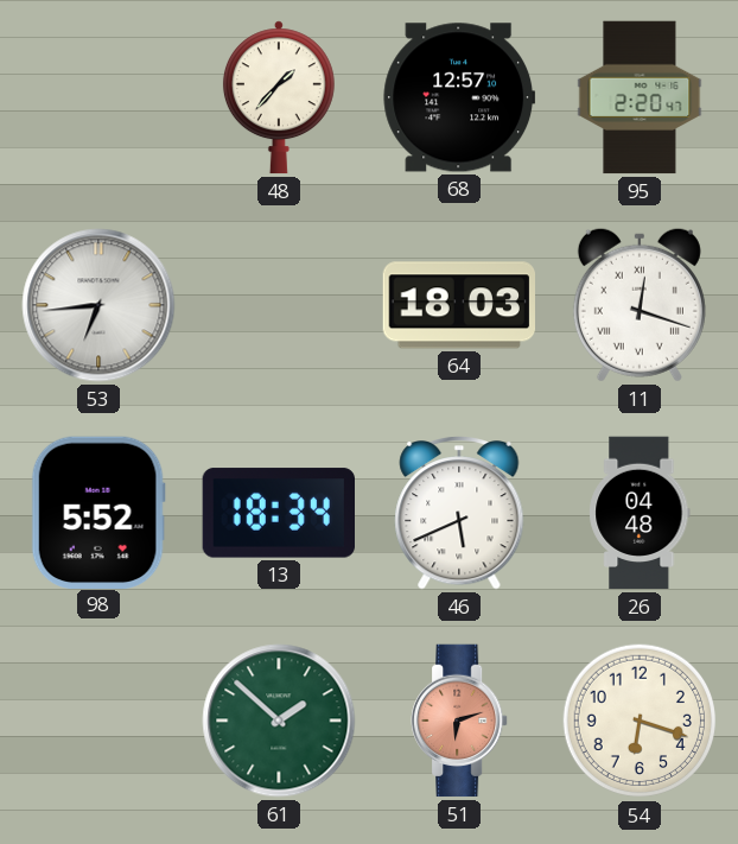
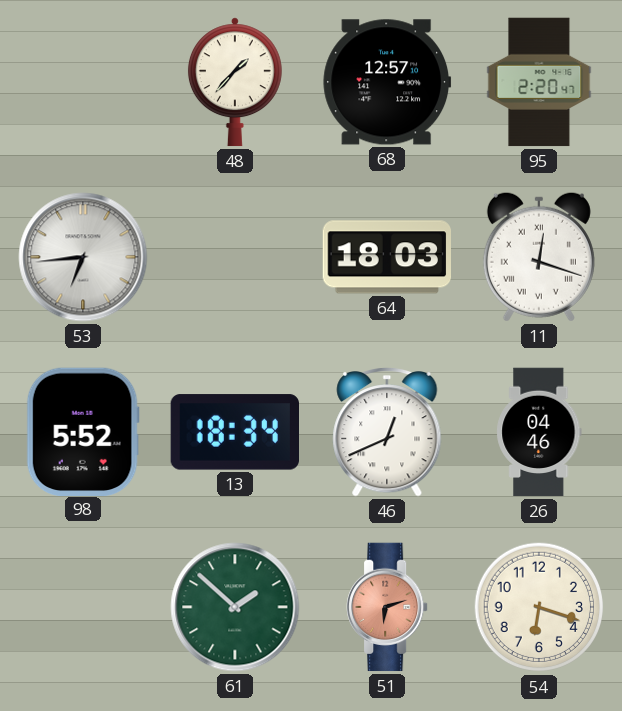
46: 5:41 -> 12:41 (387, 432)
26: 04:48 -> 04:46 (539, 432)
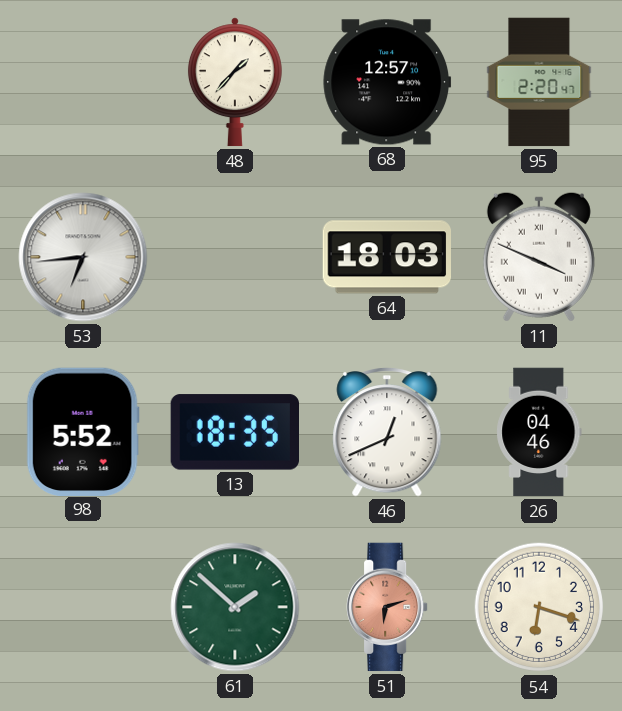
11: 12:18 -> 3:49 (539, 257)
13: 18:34 -> 18:35 (234, 432)
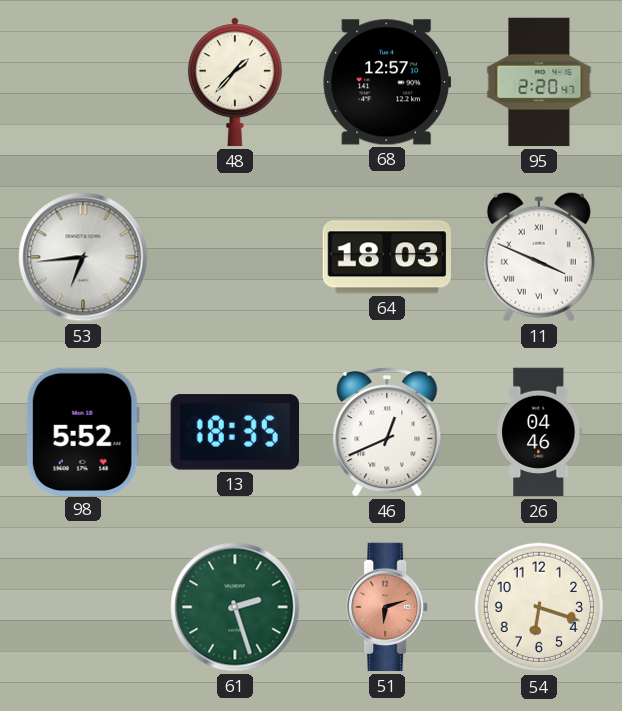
61: 1:52 -> 2:27 (235, 607)
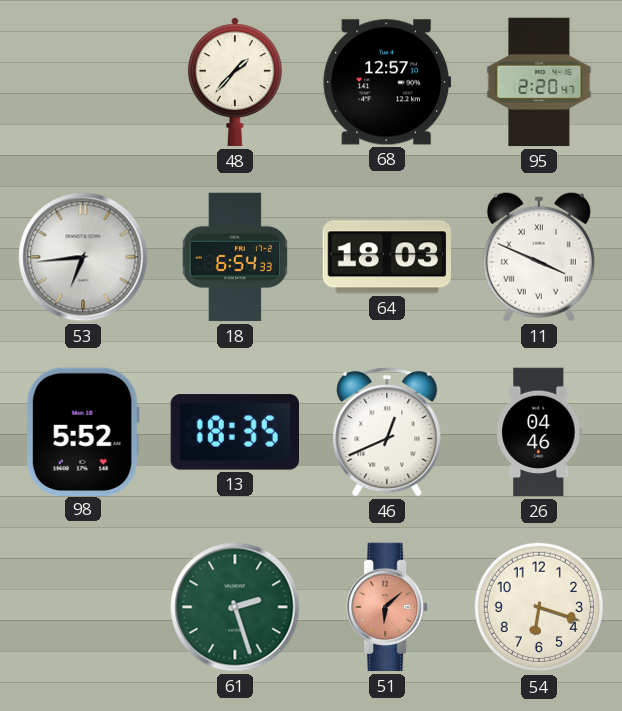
18: none -> 6:54 (234, 257)
51: 6:12 -> 6:08 (387, 607)
